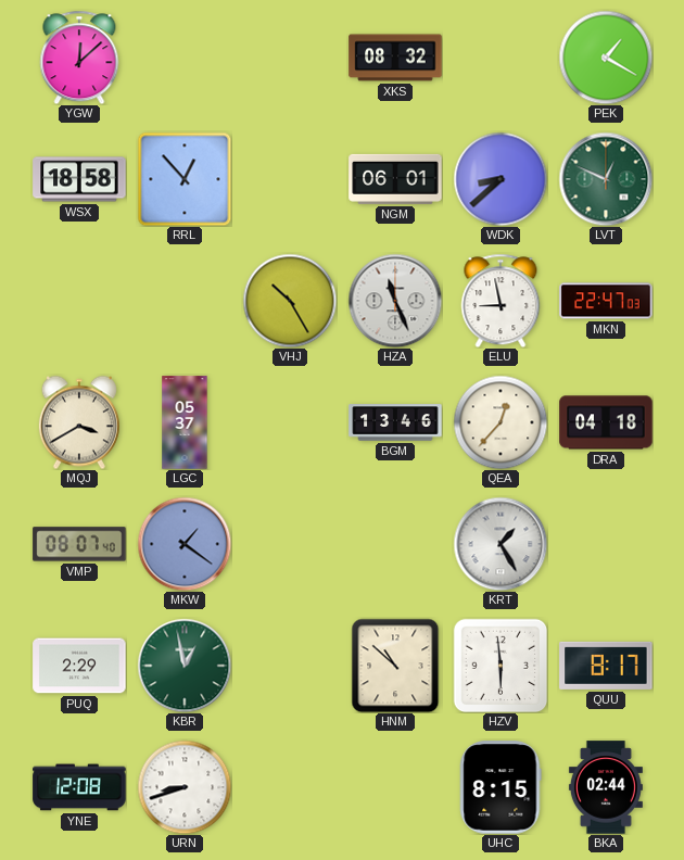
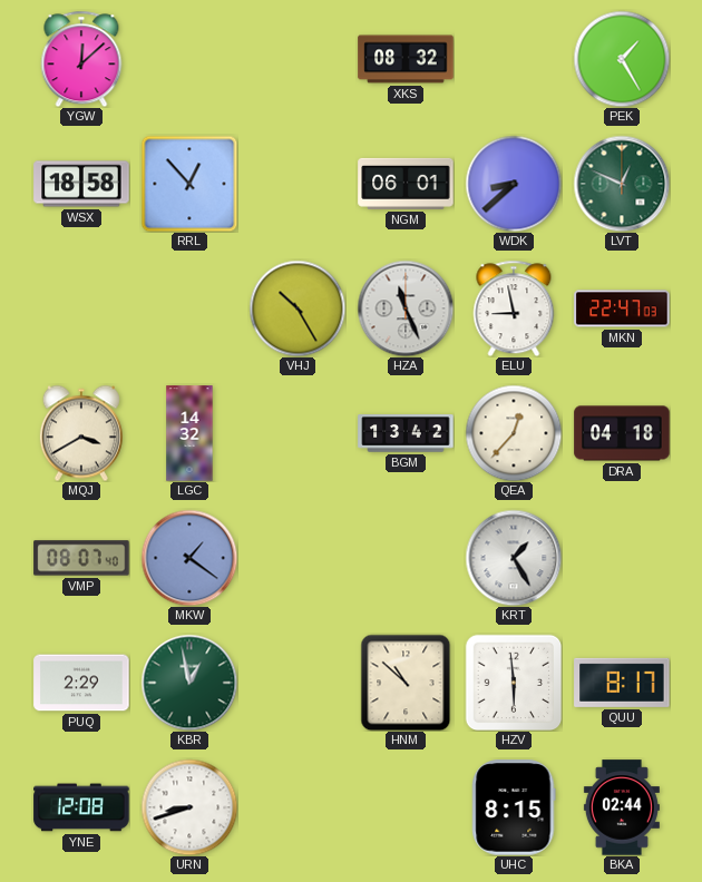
PEK: 1:20 -> 1:25 (622, 59)
LGC: 05:37 -> 14:32 (189, 433)
BGM: 13:46 -> 13:42 (406, 433)
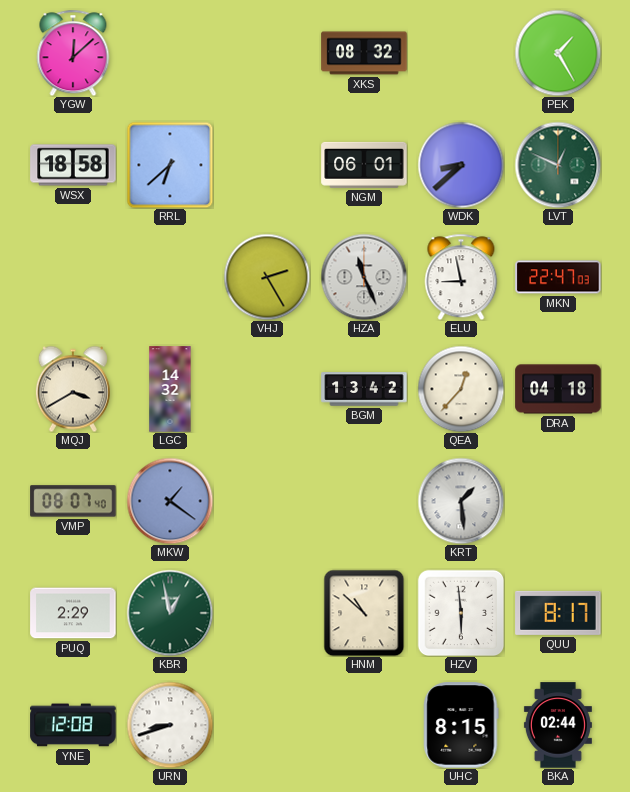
RRL: 12:53 -> 6:38 (170, 165)
VHJ: 10:25 -> 2:25 (267, 277)
KRT: 1:25 -> 1:29 (461, 501)
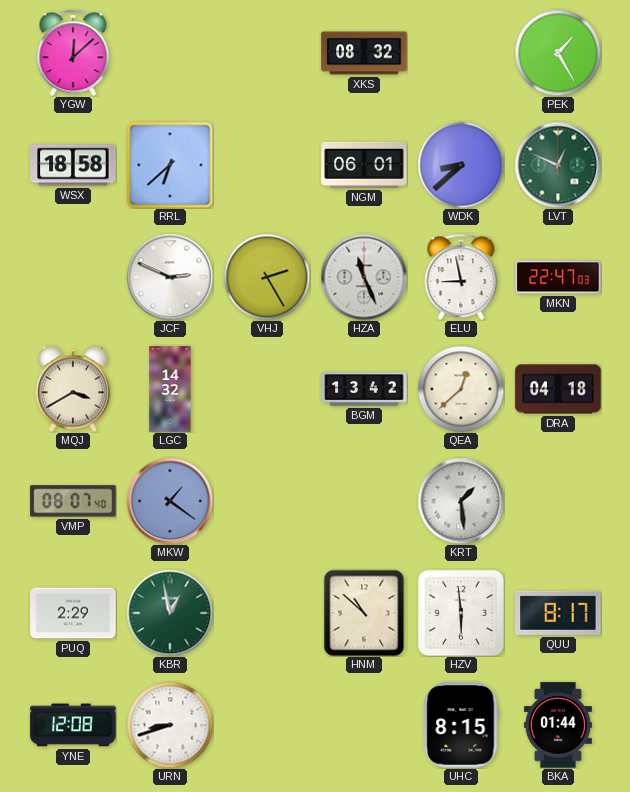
JCF: none -> 2:49 (170, 277)
QEA: 12:37 -> 12:38 (461, 389)
BKA: 02:44 -> 01:44 (558, 725)
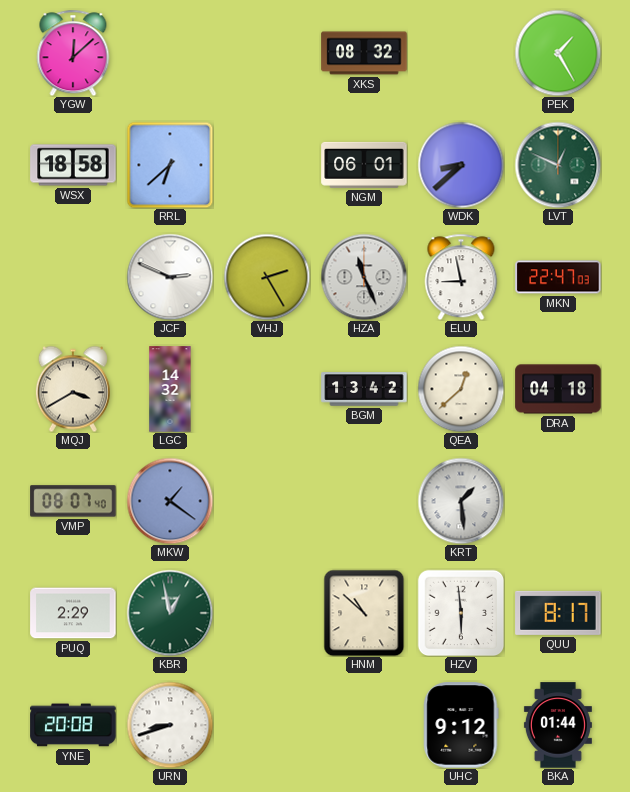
YNE: 12:08 -> 20:08 (73, 725)
UHC: 8:15 -> 9:12 (461, 725)
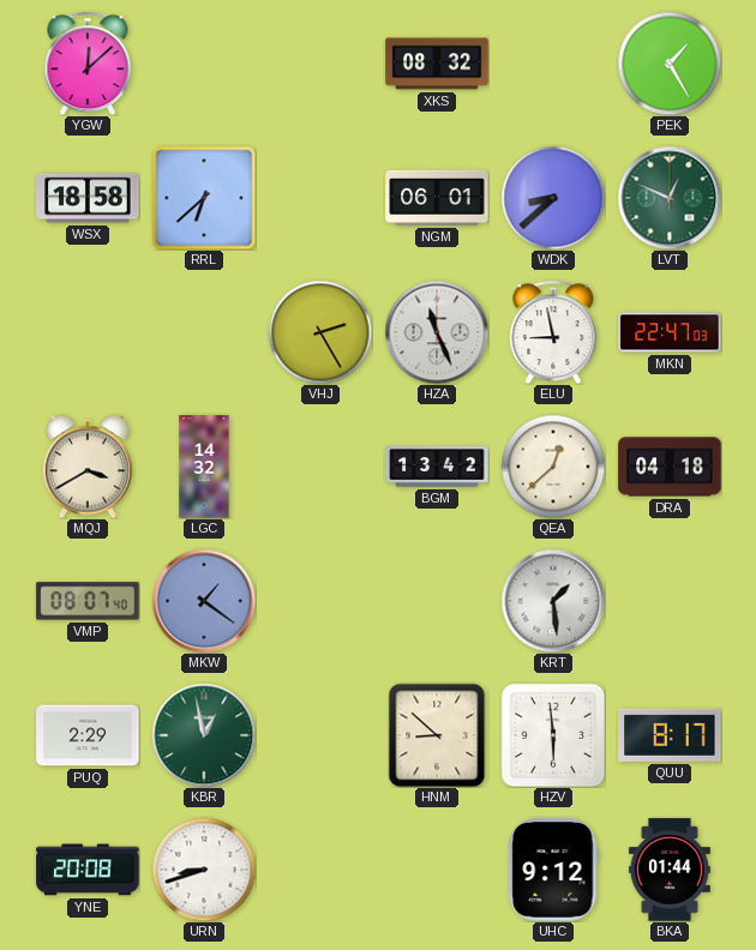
JCF: 2:49 -> none (170, 277)
HNM: 10:52 -> 8:52 (437, 735)
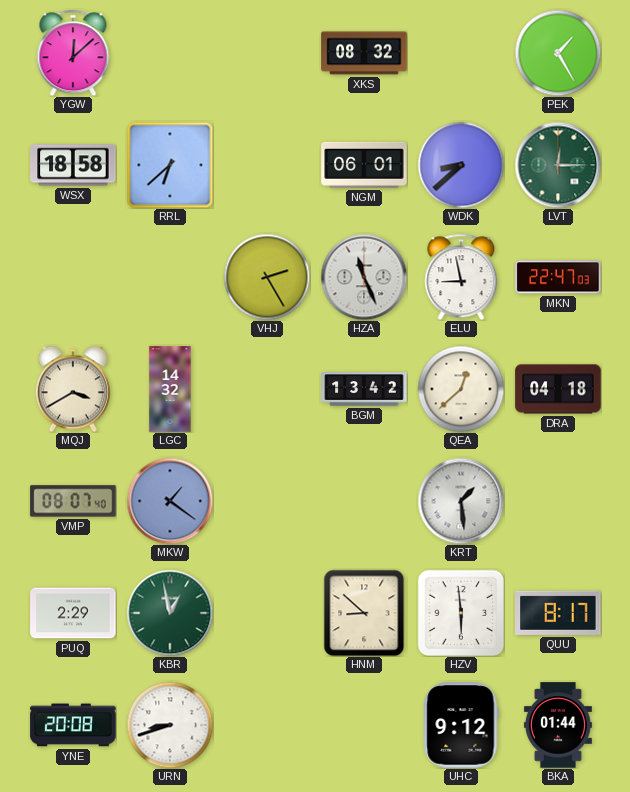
LVT: 12:49 -> 12:15 (558, 165)
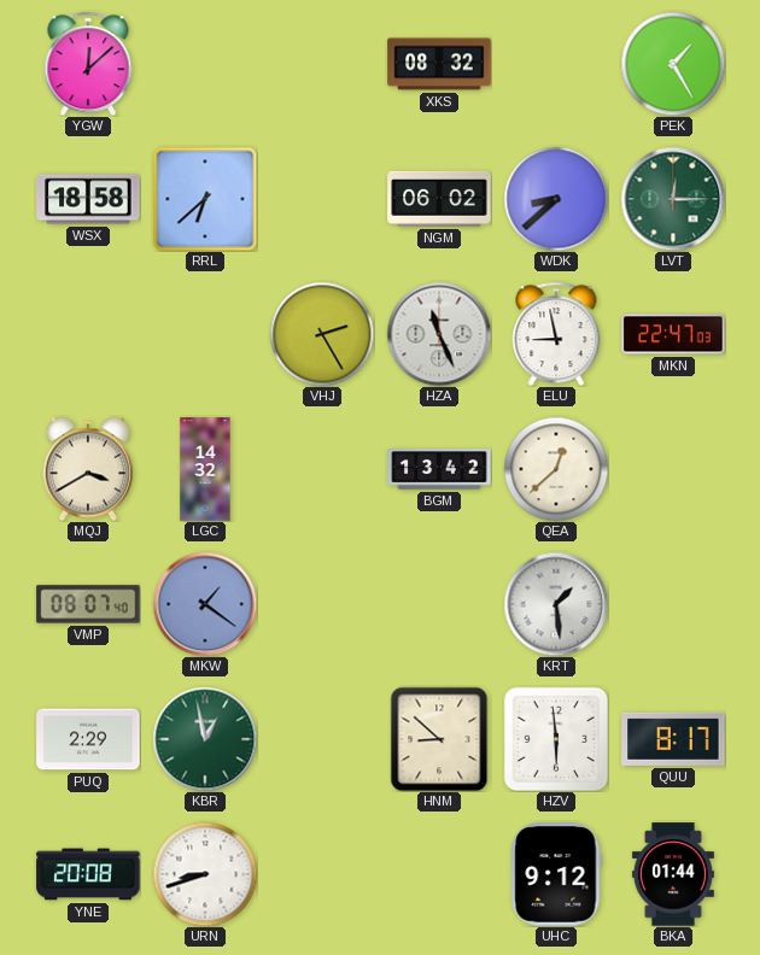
NGM: 06:01 -> 06:02 (439, 199)
DRA: 04:18 -> none (558, 389)
